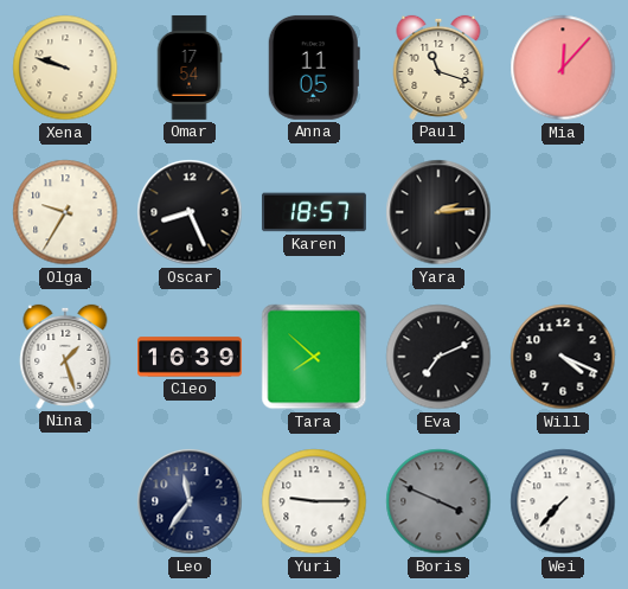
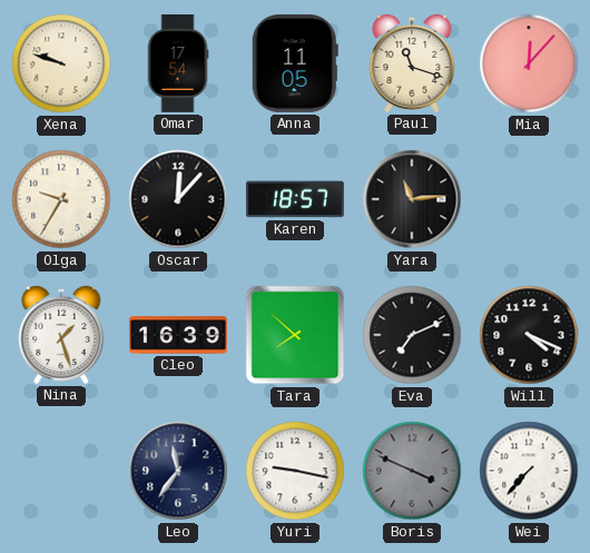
Oscar: 8:26 -> 12:07 (178, 199)
Yara: 2:14 -> 11:14 (412, 199)
Yuri: 9:15 -> 9:17 (295, 471)
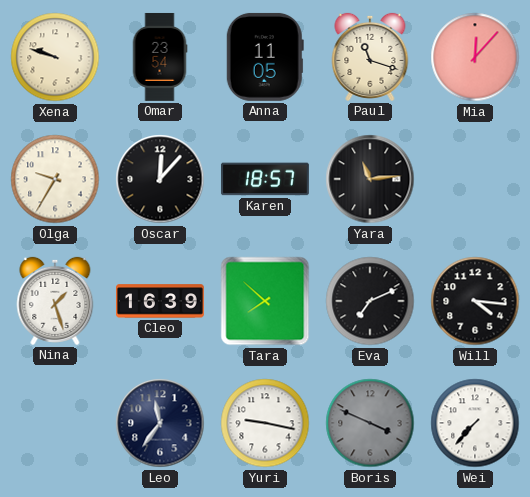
Omar: 17:54 -> 23:54 (160, 57)
Will: 4:19 -> 4:16 (475, 301)
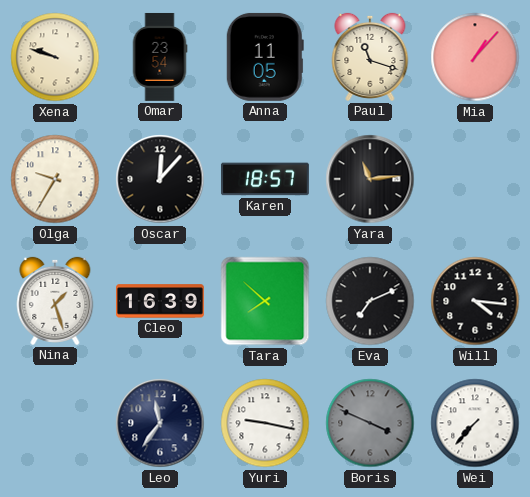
Mia: 12:07 -> 1:07 (475, 57)
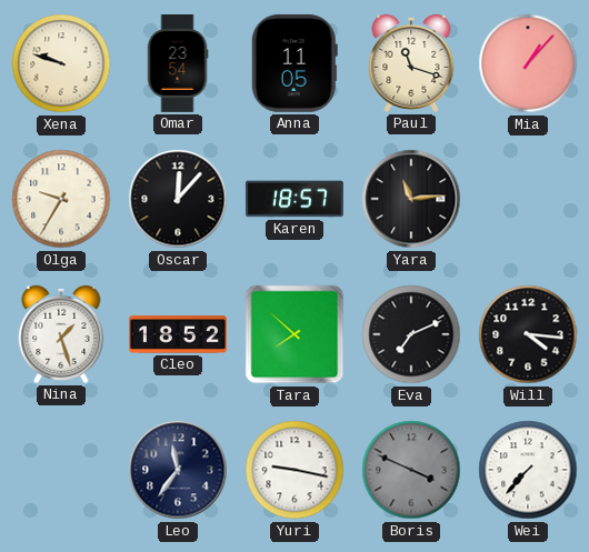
Cleo: 16:39 -> 18:52 (179, 334)
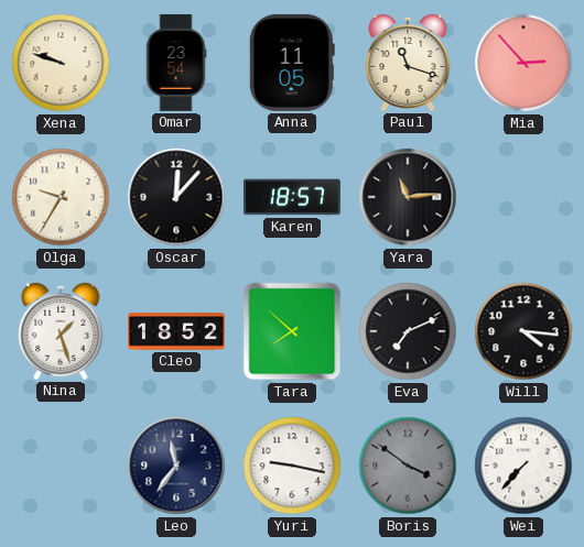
Mia: 1:07 -> 2:53 (523, 63)
Boris: 3:49 -> 3:51 (408, 466)
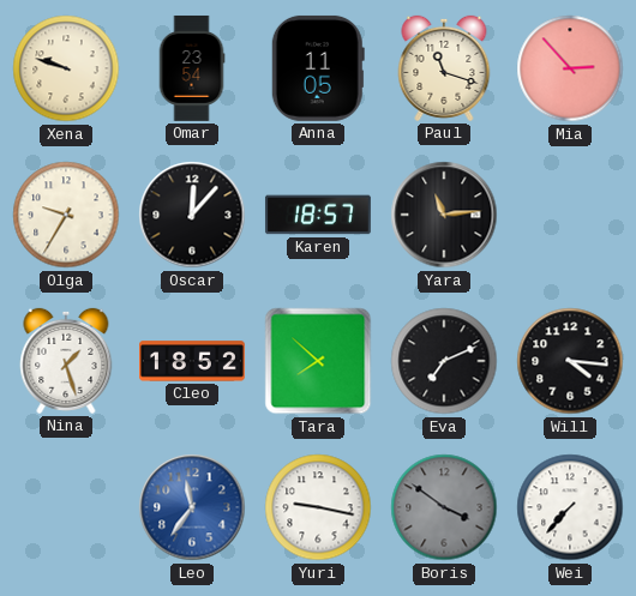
Leo dial: navy -> blue (192, 507)
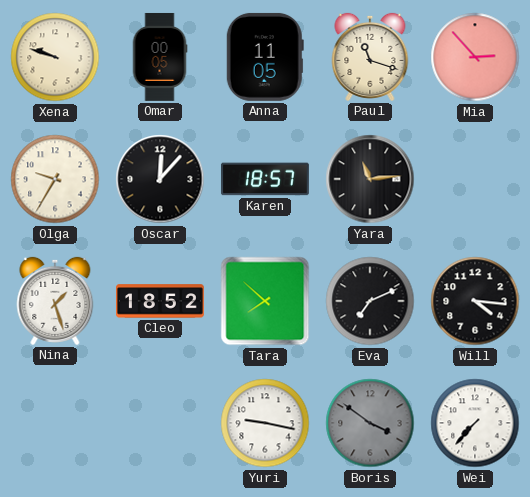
Omar: 23:54 -> 00:05 (160, 57)
Leo: 11:36 -> none (192, 507)
